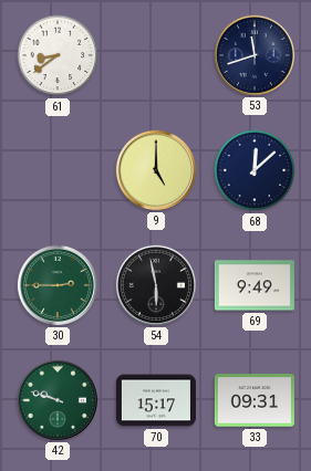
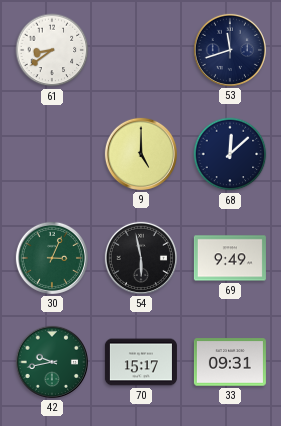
30: 2:45 -> 3:04 (52, 258)
42: 9:48 -> 9:43 (52, 362)
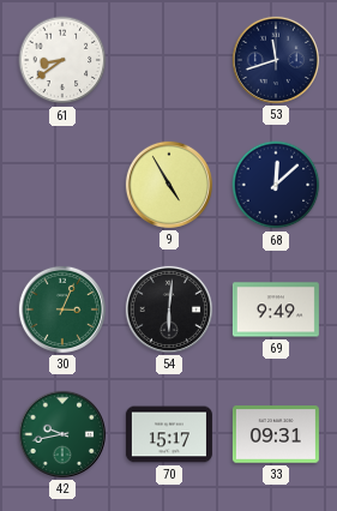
9: 5:00 -> 4:55 (169, 185)
54: 5:58 -> 6:01 (169, 309)
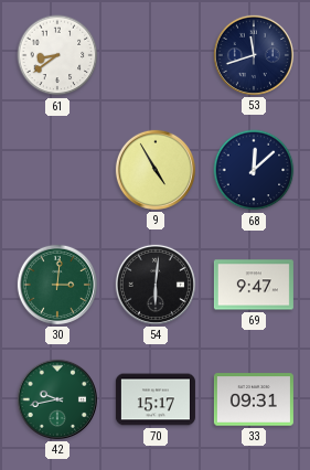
30: 3:04 -> 3:01 (57, 285)
69: 9:49 -> 9:47 (254, 285)
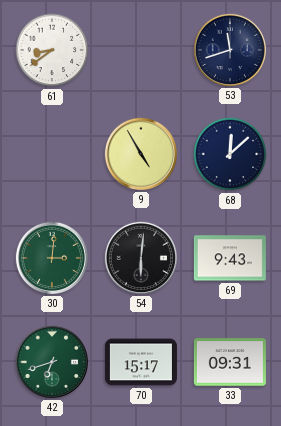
69: 9:47 -> 9:43 (230, 258)
42: 9:43 -> 6:42 (52, 362)
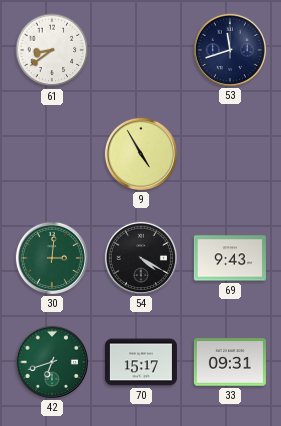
68: 12:08 -> none (230, 154)
54: 6:01 -> 4:20 (141, 258)
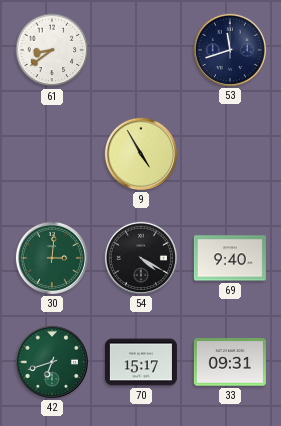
69: 9:43 -> 9:40 (230, 258)
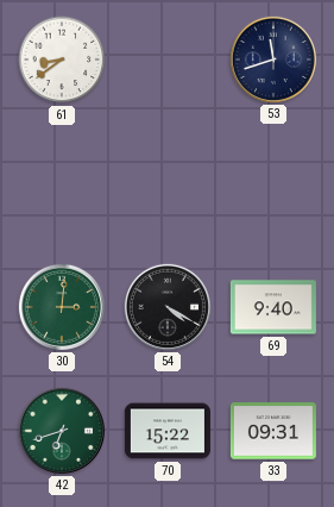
9: 4:55 -> none (141, 154)
70: 15:17 -> 15:22 (168, 431)
